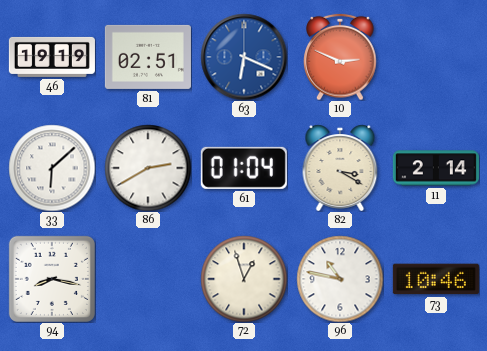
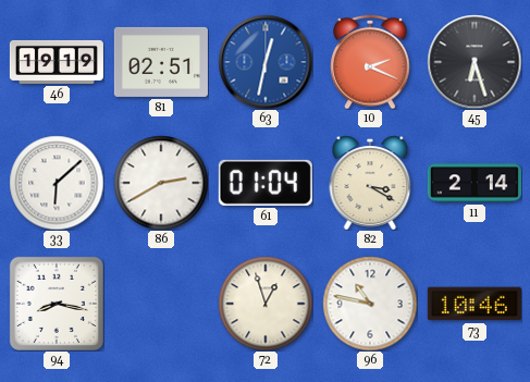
63: 6:19 -> 12:32 (266, 62)
10: 2:49 -> 2:19 (370, 62)
45: none -> 6:27 (474, 62)
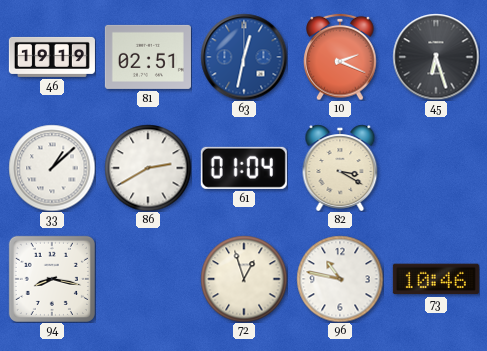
33: 6:08 -> 1:08 (52, 168)
11: 2:14 -> none (474, 183)
